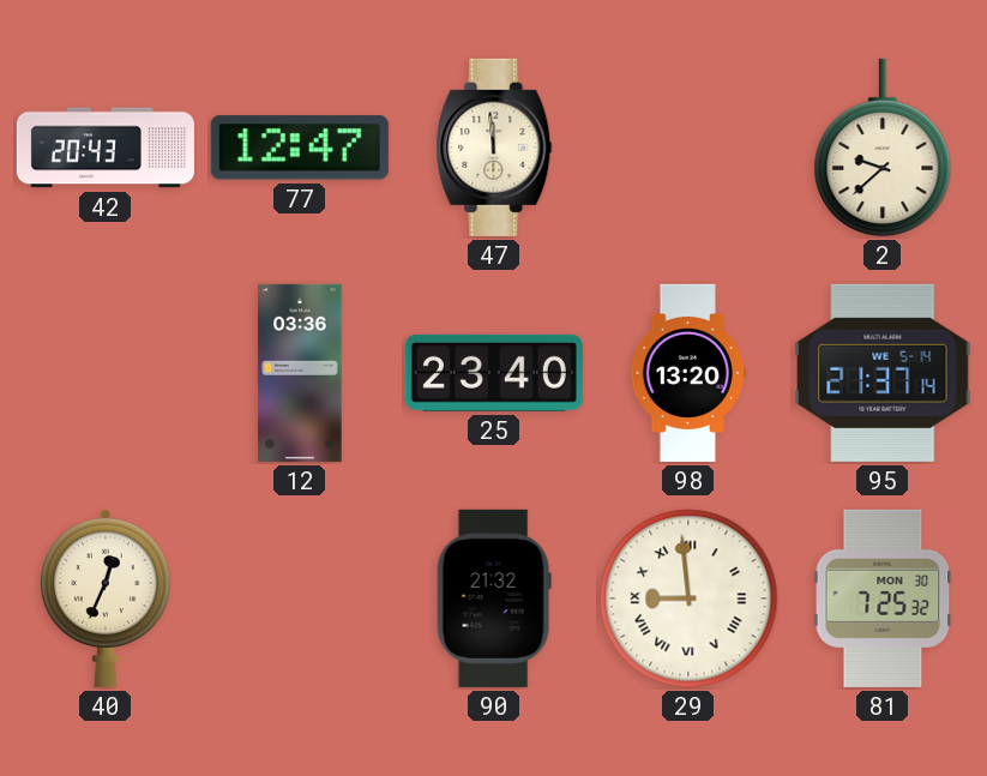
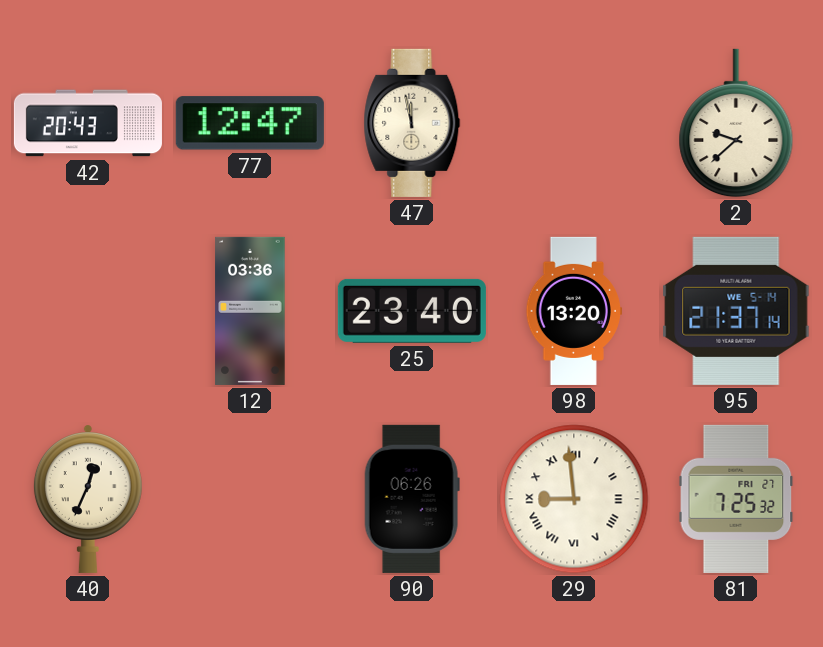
47: 11:59 -> 11:58 (412, 123)
90: 21:32 -> 06:26 (412, 499)
81 date: MON 30 -> FRI 27 (736, 499)
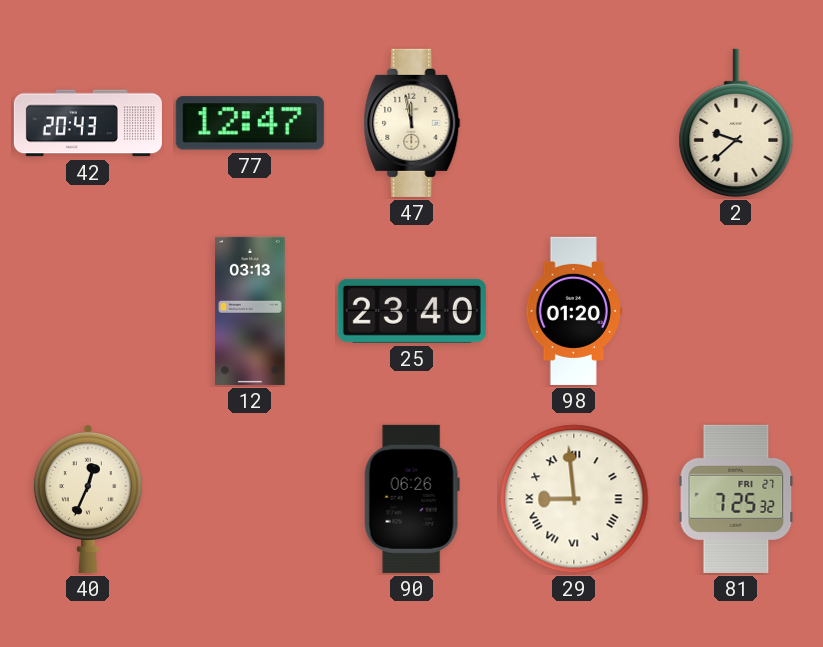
12: 03:36 -> 03:13 (250, 311)
98: 13:20 -> 01:20 (573, 311)
95: 21:37 -> none (736, 311)
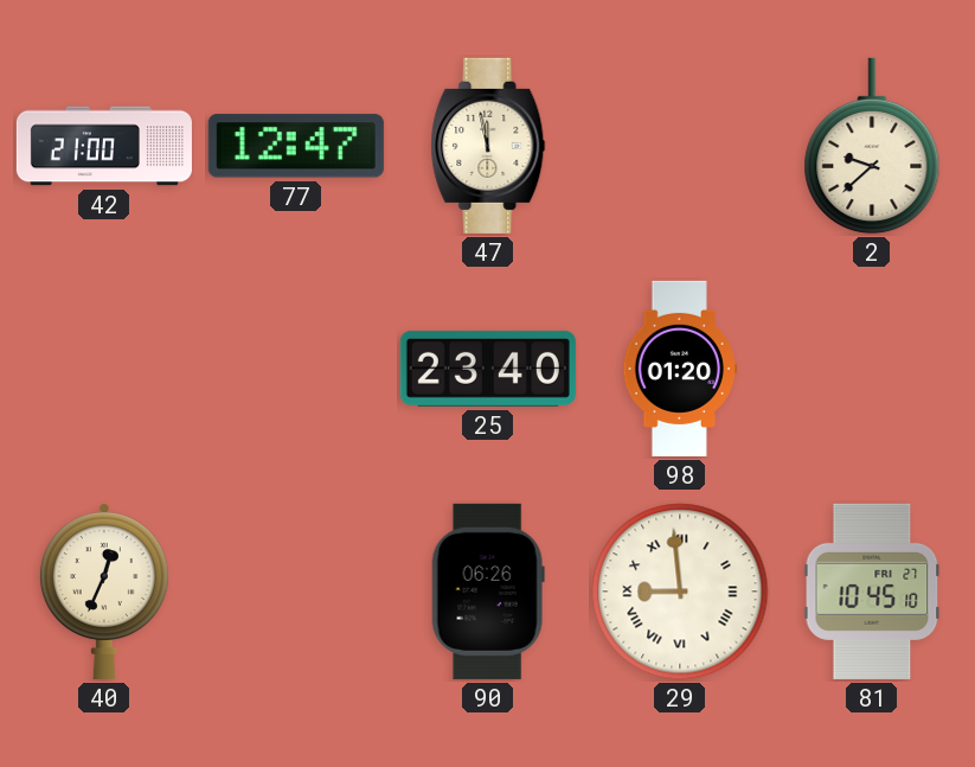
42: 20:43 -> 21:00 (104, 146)
12: 03:13 -> none (250, 311)
81: 7:25 -> 10:45 (872, 592)
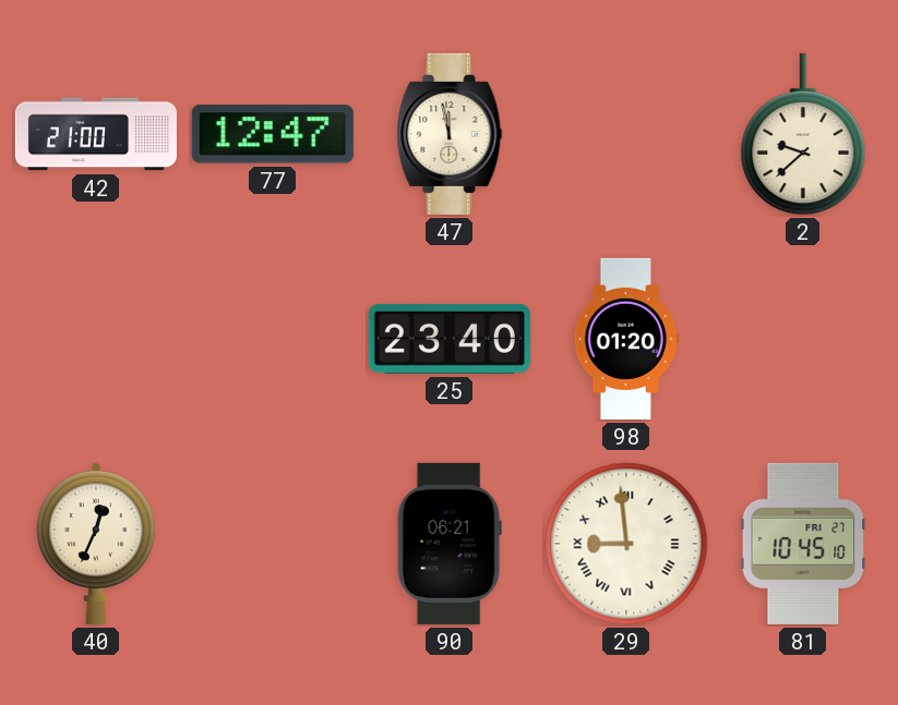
90: 06:26 -> 06:21 (450, 544)
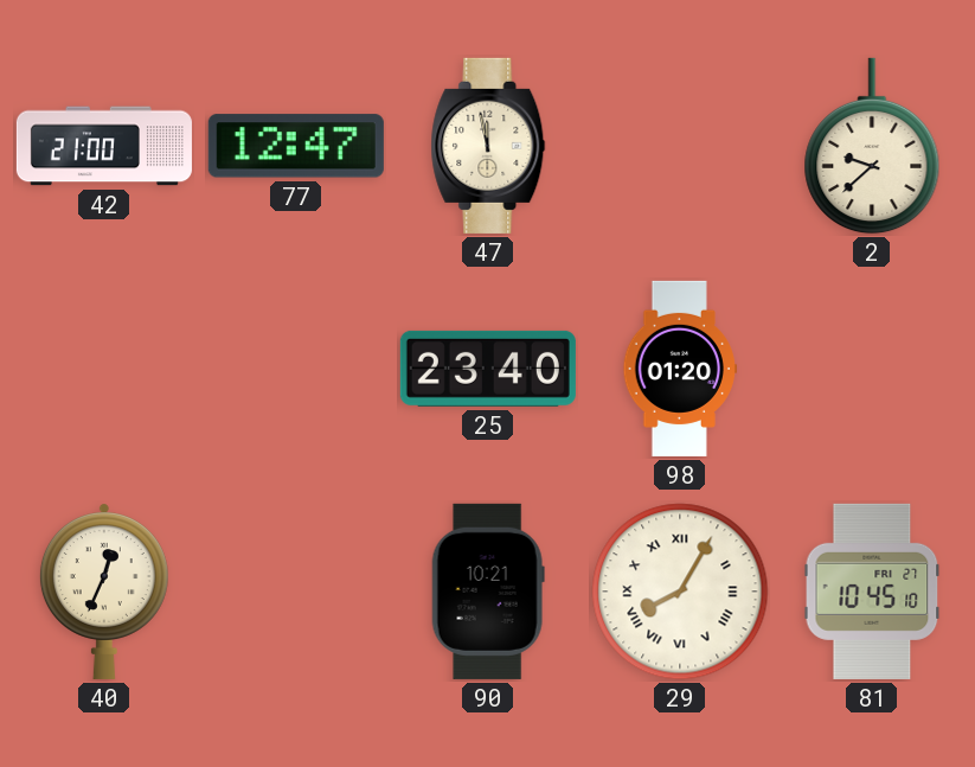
90: 06:21 -> 10:21 (488, 592)
29: 8:59 -> 8:05 (680, 592)
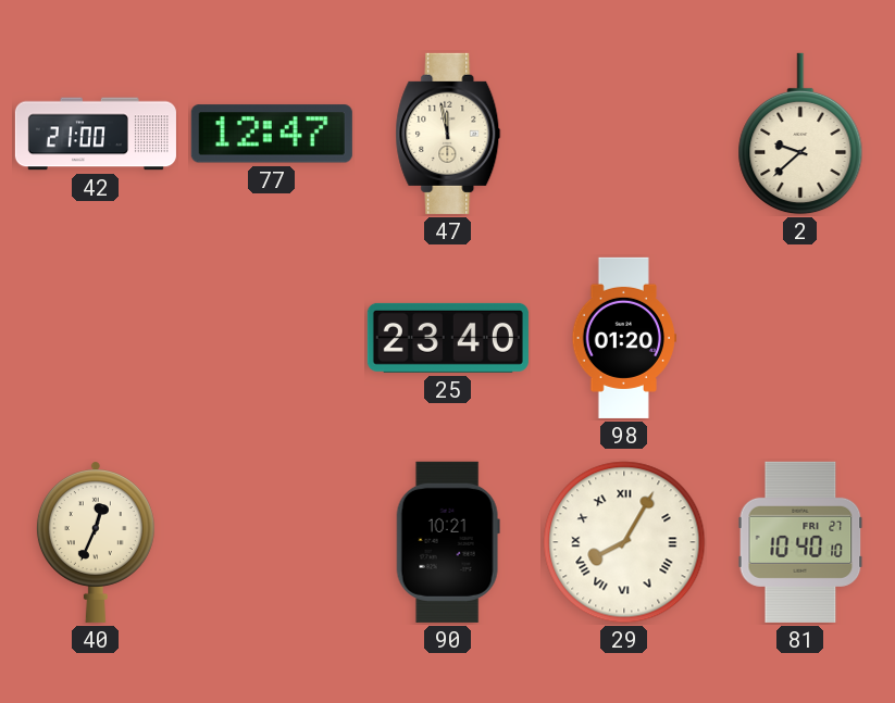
81: 10:45 -> 10:40 (800, 542)
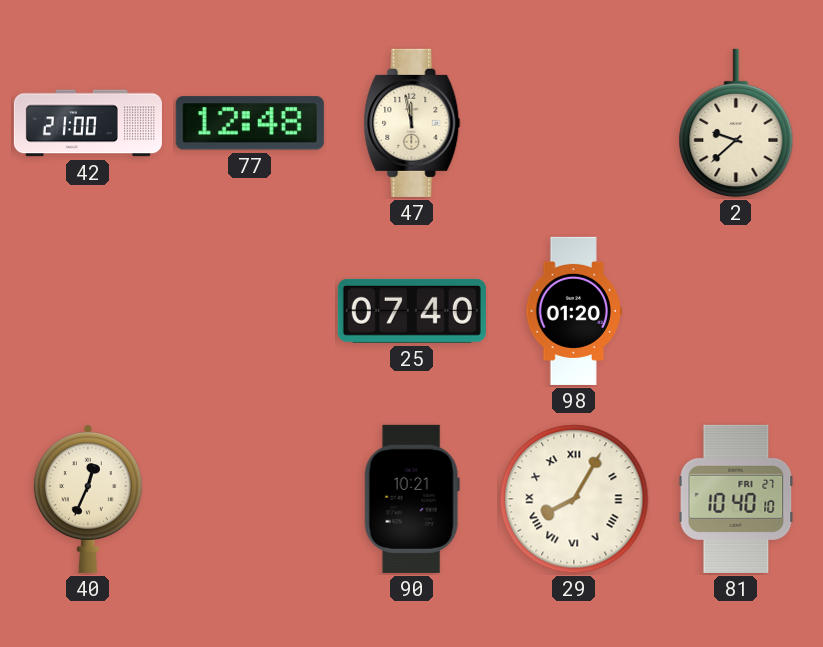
77: 12:47 -> 12:48 (250, 123)
25: 23:40 -> 07:40 (412, 311)
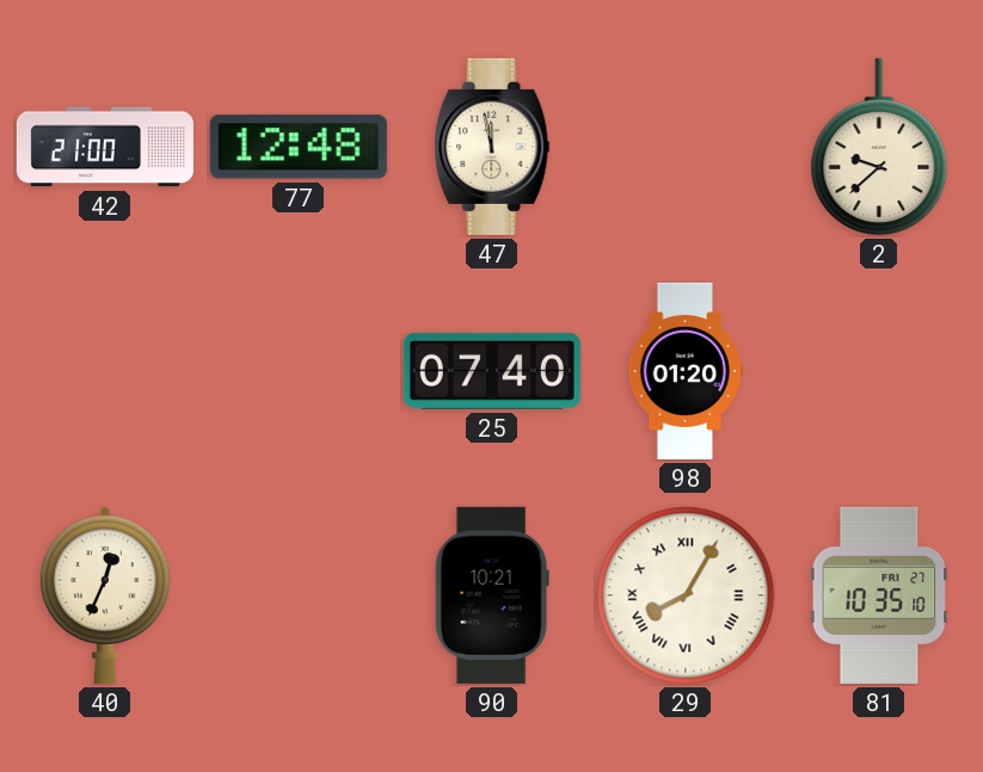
81: 10:40 -> 10:35 (879, 595)
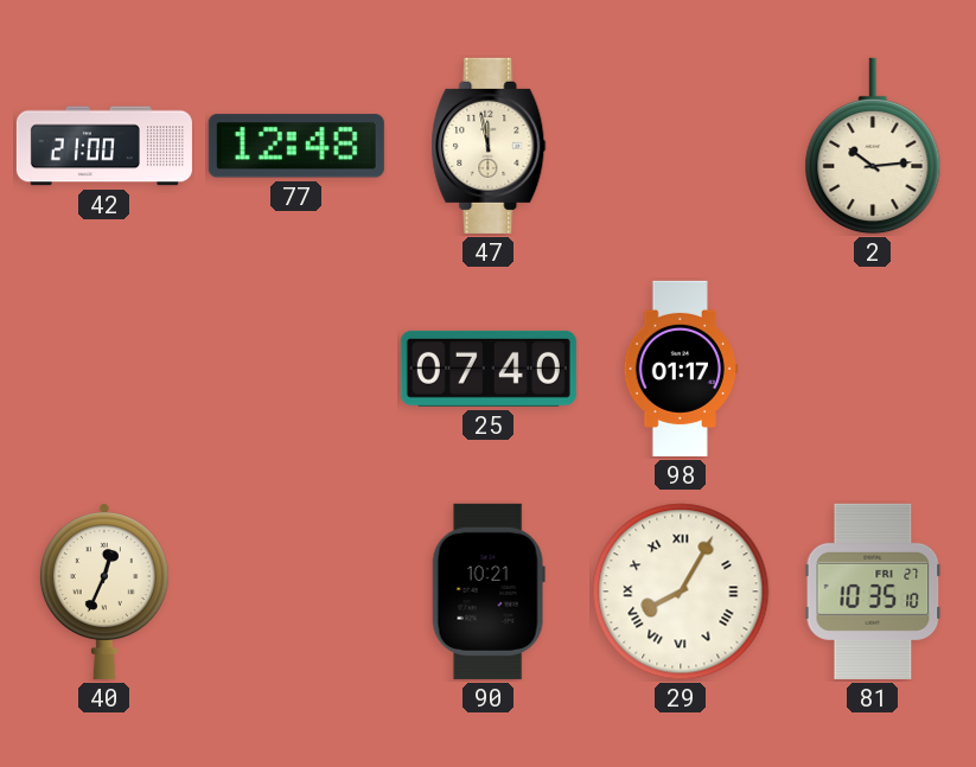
2: 9:38 -> 10:14 (873, 146)
98: 01:20 -> 01:17 (680, 369)
